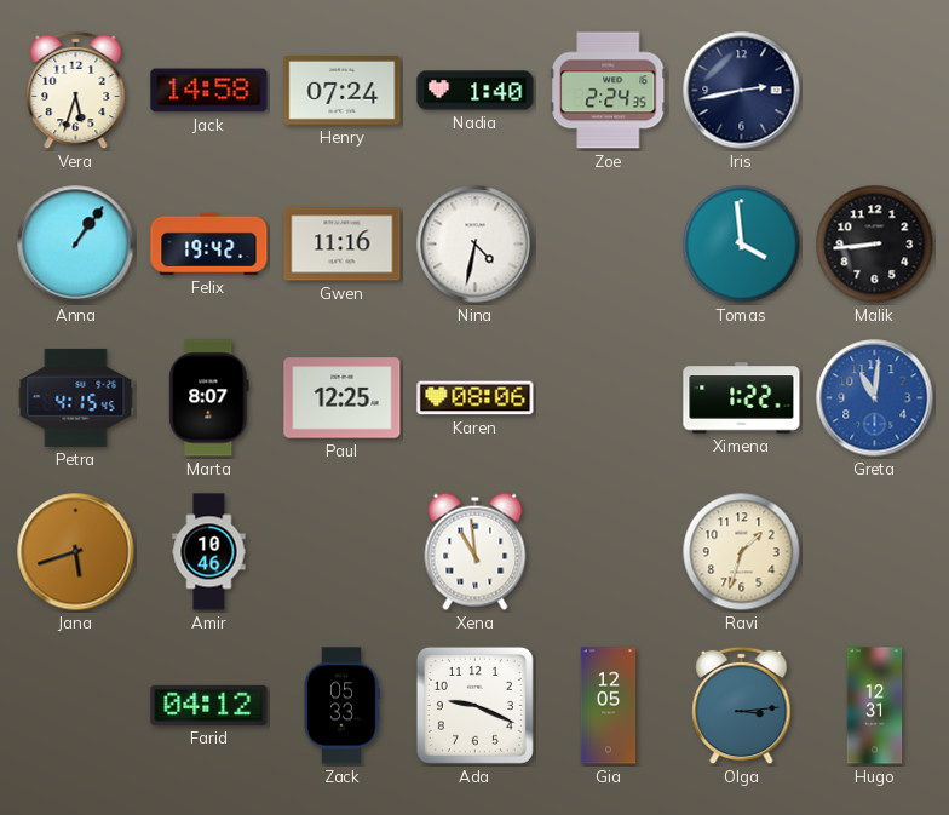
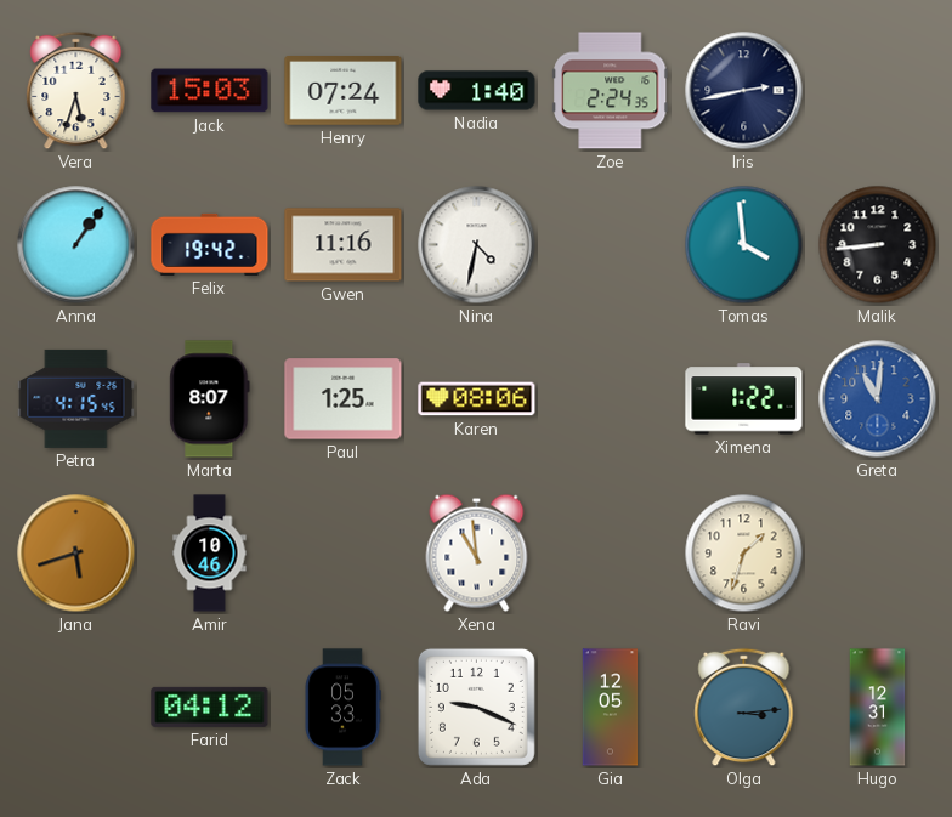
Jack: 14:58 -> 15:03 (210, 91)
Paul: 12:25 -> 1:25 (344, 399)
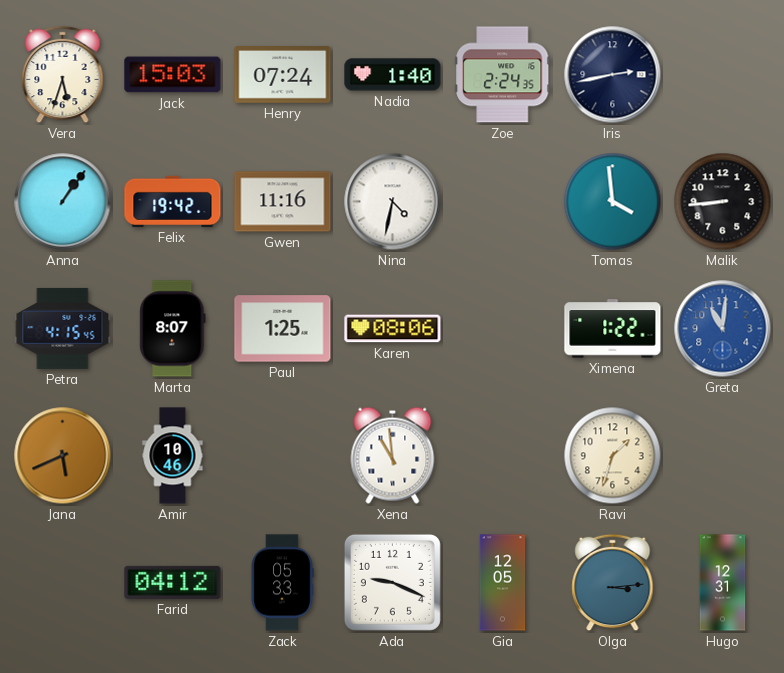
Jana: 5:42 -> 5:41 (63, 456)
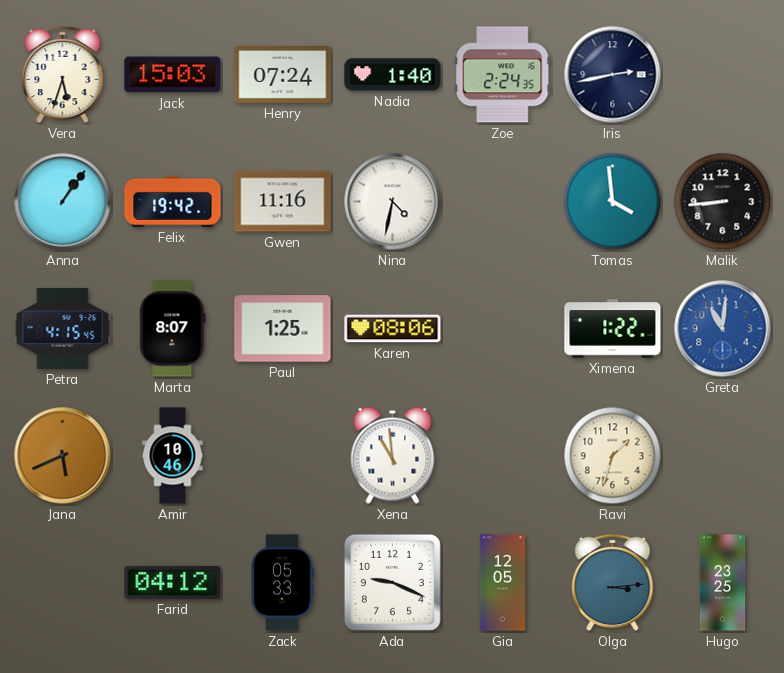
Hugo: 12:31 -> 23:25 (723, 583)
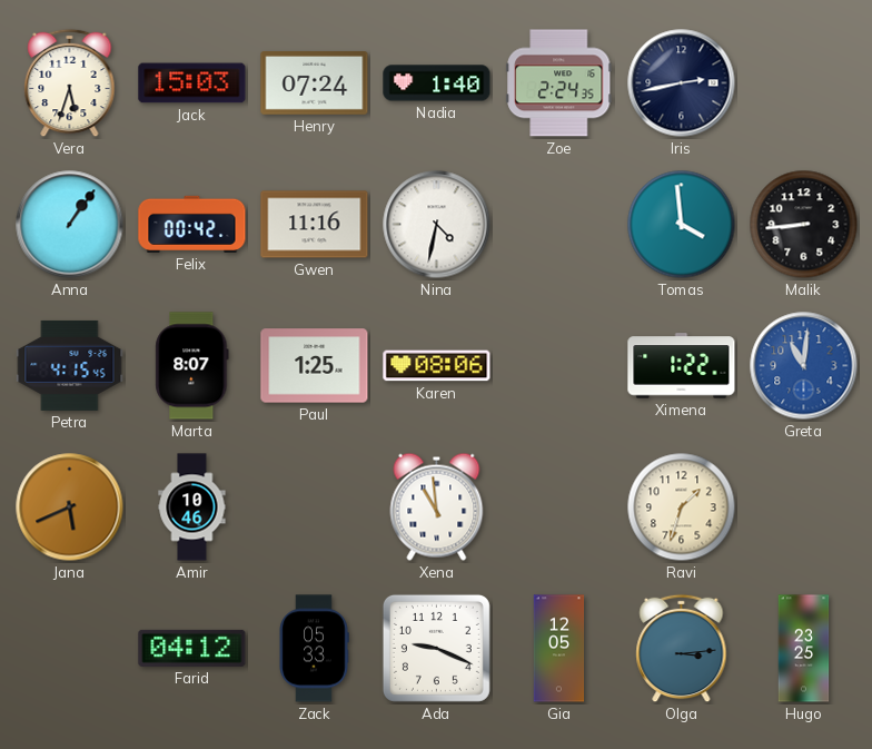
Felix: 19:42 -> 00:42 (192, 224)
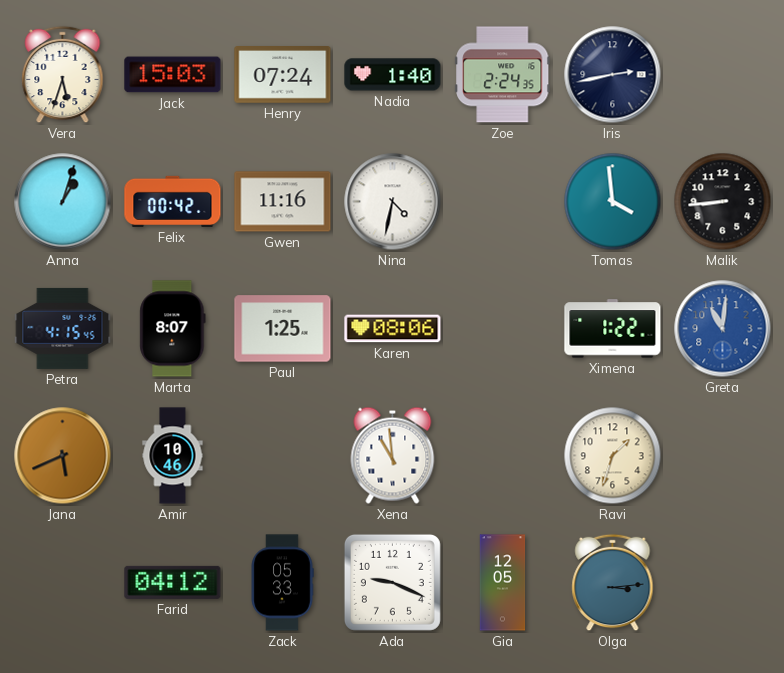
Anna: 1:06 -> 1:03 (63, 202)
Hugo: 23:25 -> none (804, 649)
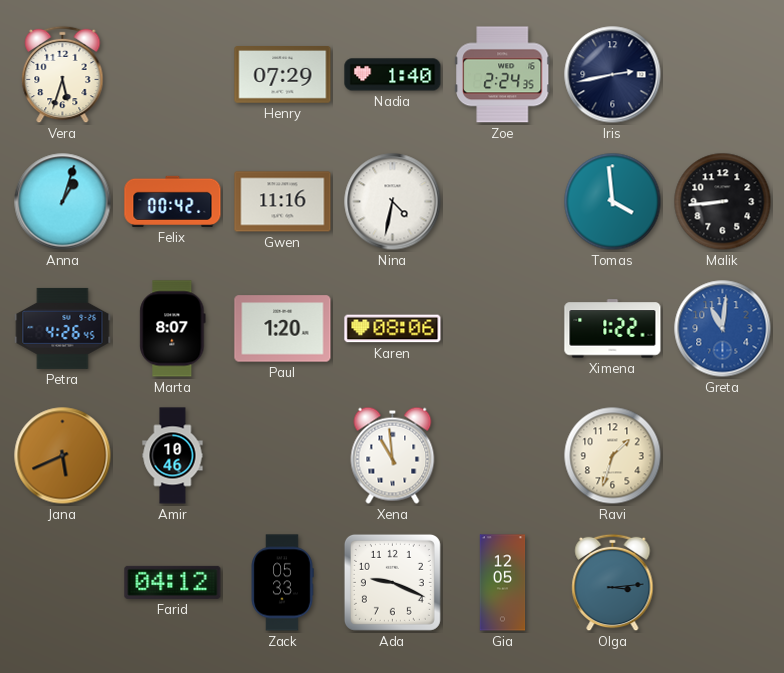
Jack: 15:03 -> none (173, 75)
Henry: 07:24 -> 07:29 (283, 75)
Petra: 4:15 -> 4:26 (63, 328)
Paul: 1:25 -> 1:20 (283, 329)
